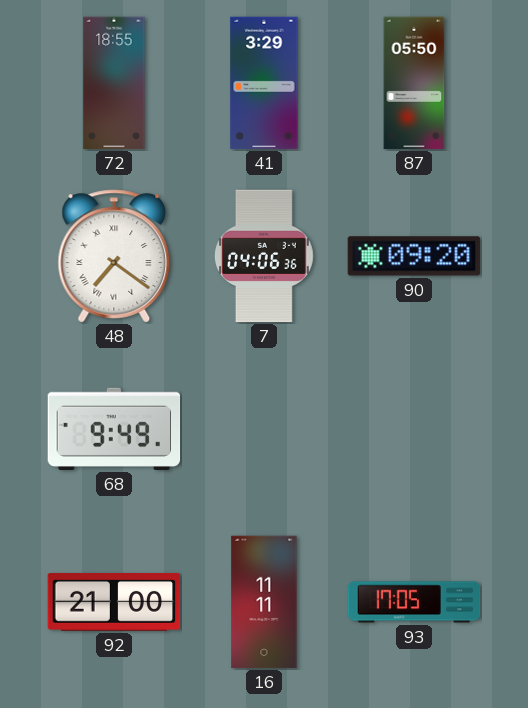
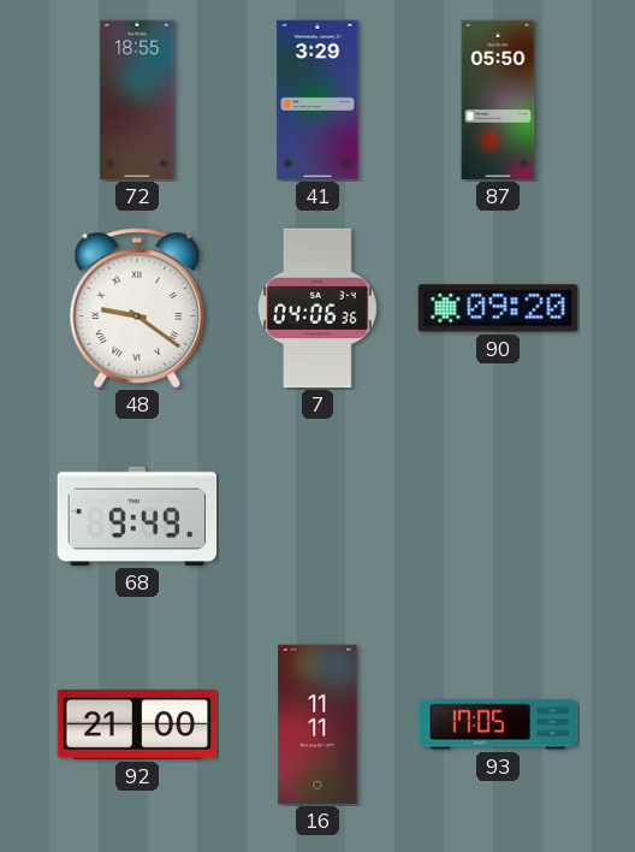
48: 7:21 -> 9:21 (137, 308)
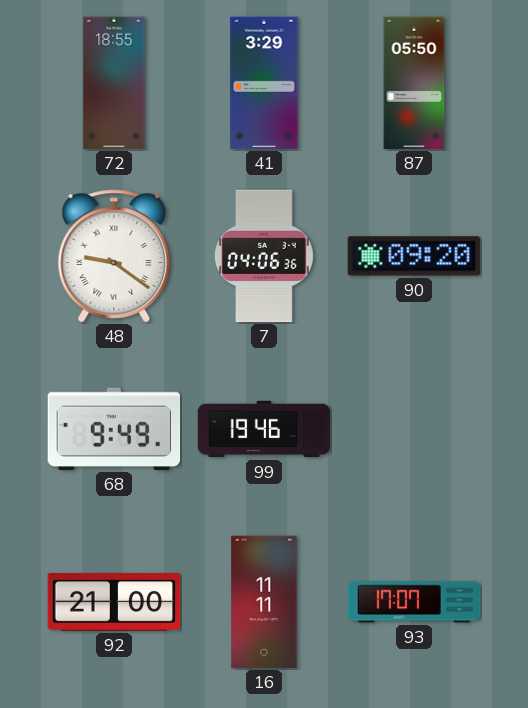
99: none -> 19:46 (264, 429)
93: 17:05 -> 17:07 (414, 602)
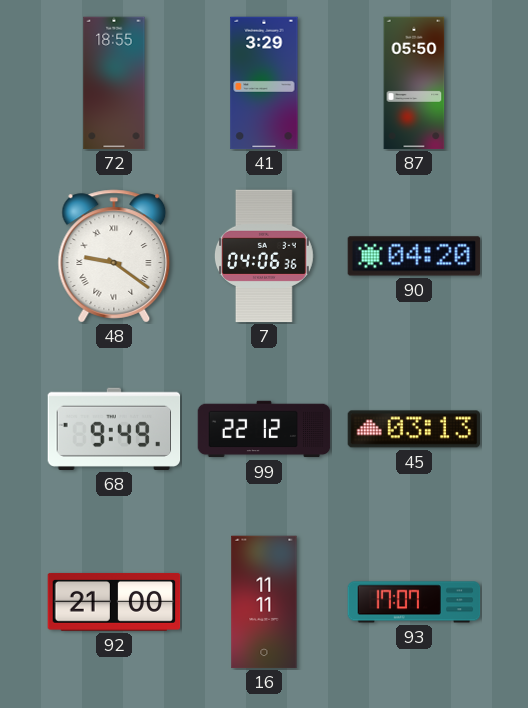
90: 09:20 -> 04:20 (414, 256)
99: 19:46 -> 22:12 (264, 429)
45: none -> 03:13 (414, 429)
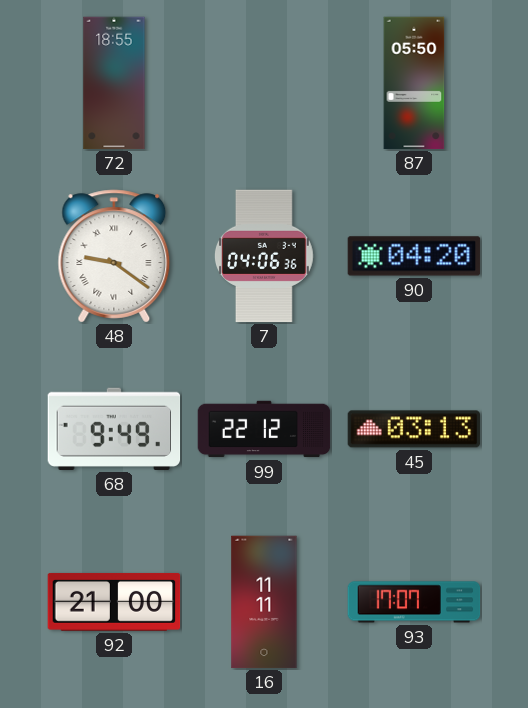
41: 3:29 -> none (264, 83)
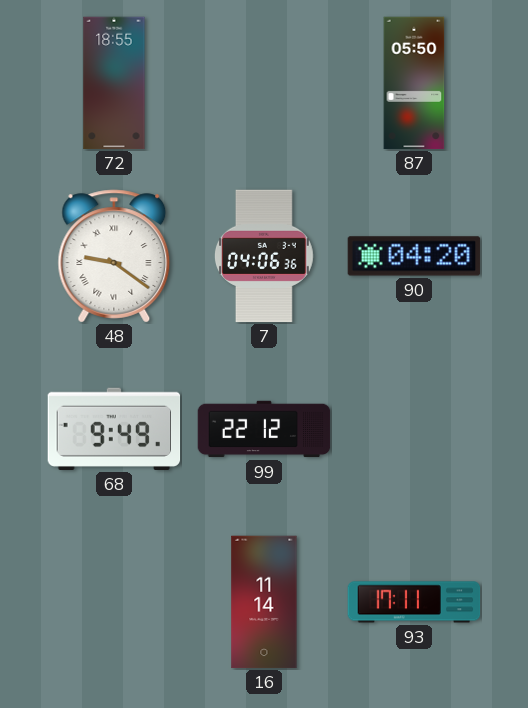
45: 03:13 -> none (414, 429)
92: 21:00 -> none (114, 602)
16: 11:11 -> 11:14 (264, 602)
93: 17:07 -> 17:11 (414, 602)
